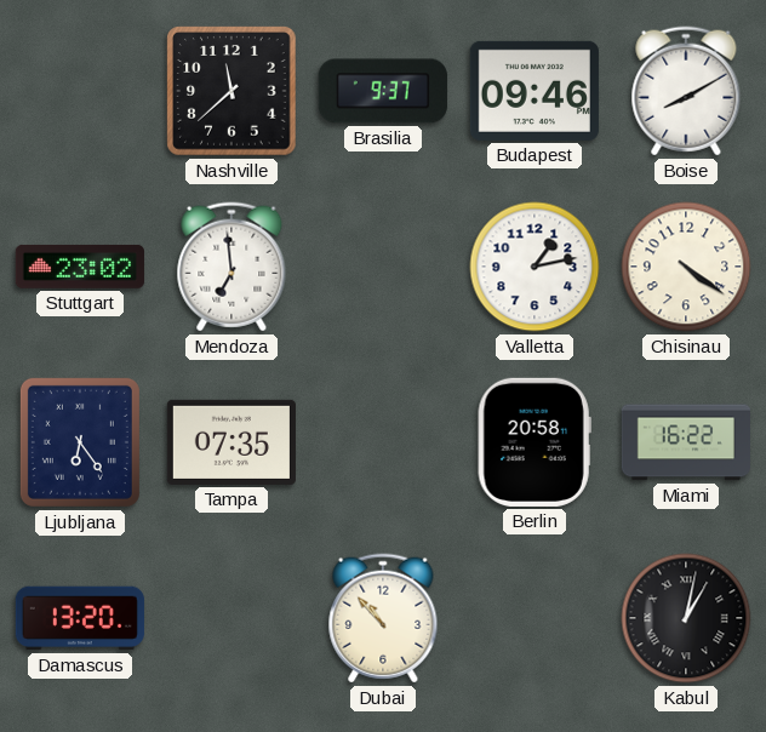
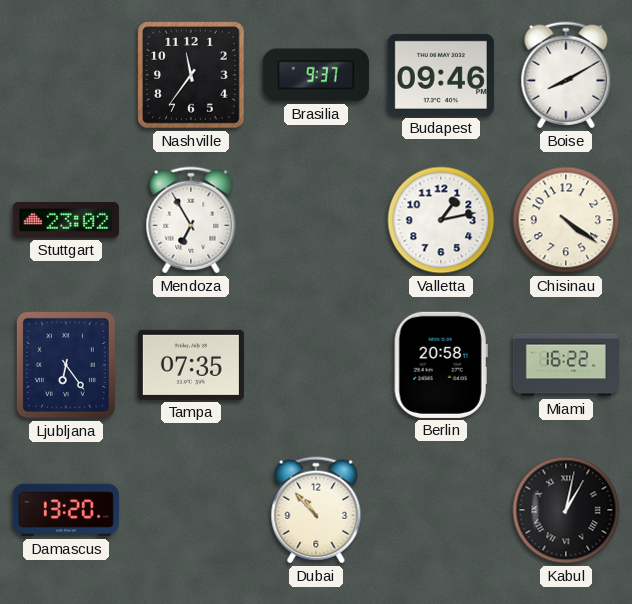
Nashville: 11:38 -> 11:36 (191, 75)
Mendoza: 6:59 -> 6:55 (191, 220)
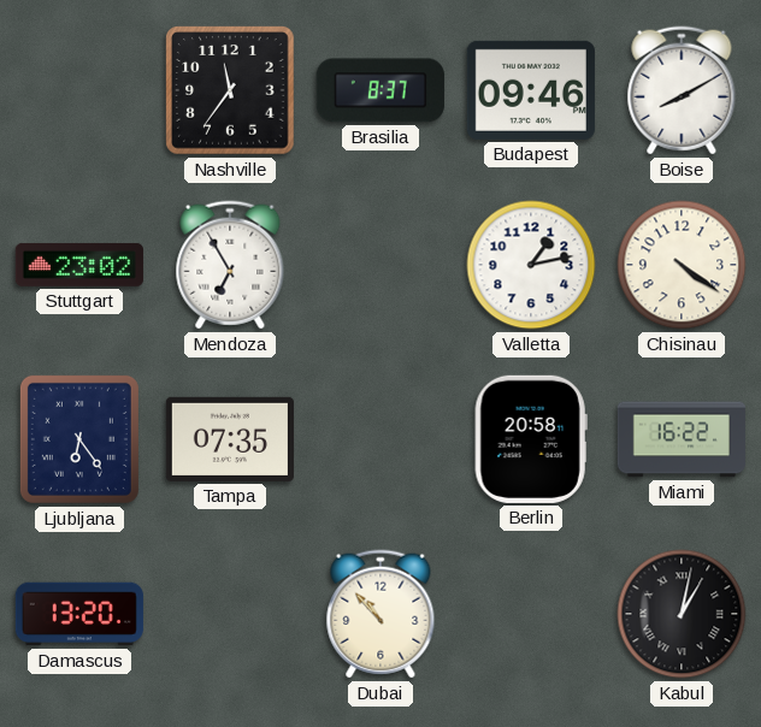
Brasilia: 9:37 -> 8:37 (380, 90)
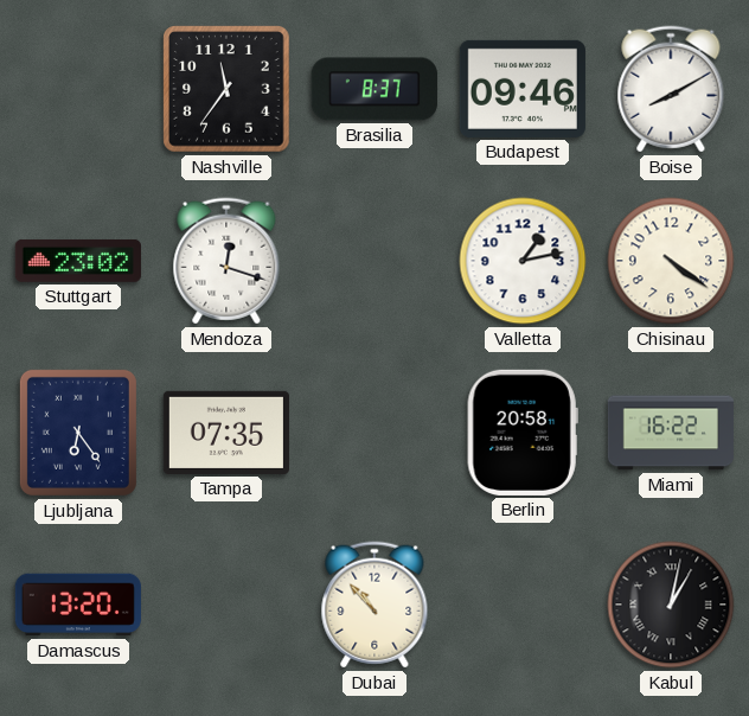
Mendoza: 6:55 -> 12:18 (226, 261)
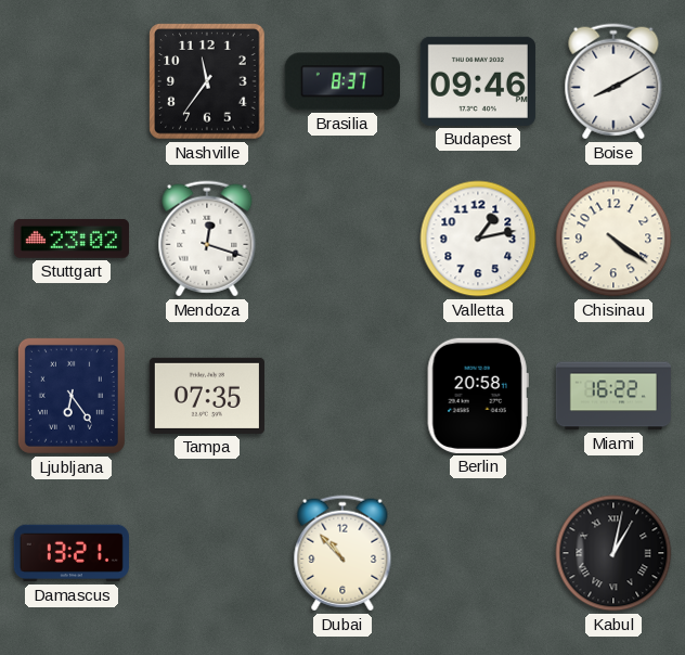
Damascus: 13:20 -> 13:21 (72, 553)
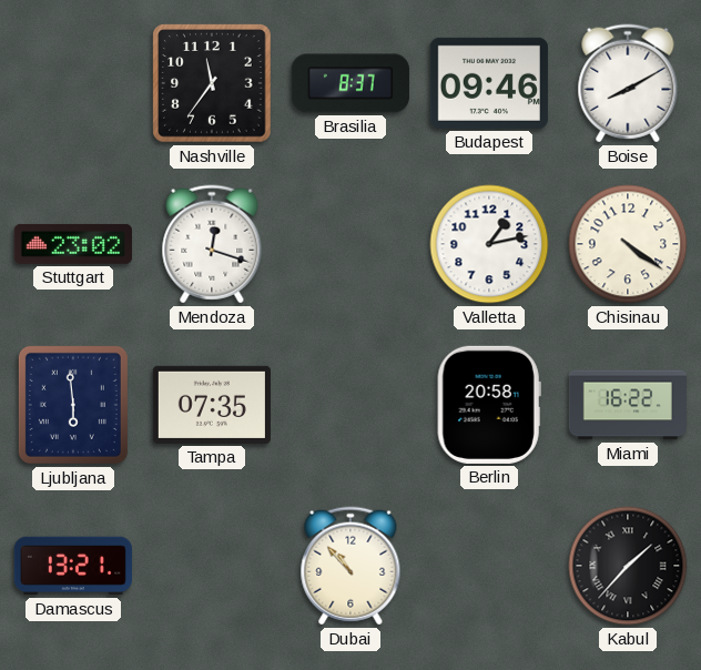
Ljubljana: 6:24 -> 5:59 (73, 405)
Kabul: 1:02 -> 1:37 (628, 566)
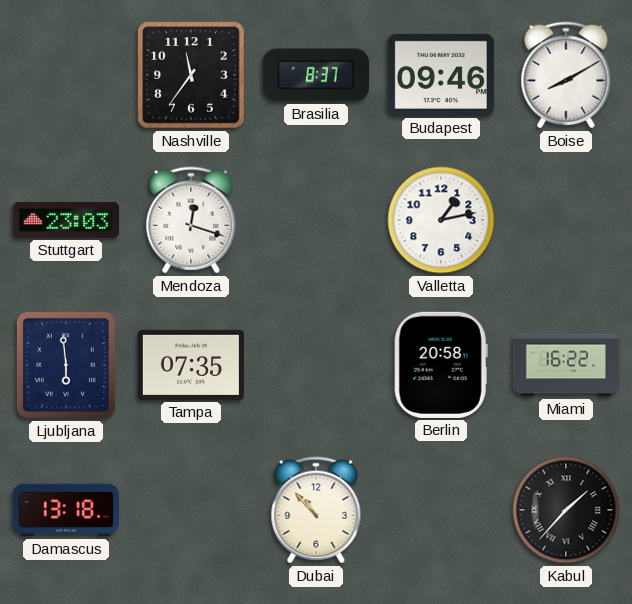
Stuttgart: 23:02 -> 23:03 (66, 220)
Chisinau: 4:21 -> none (628, 244)
Damascus: 13:21 -> 13:18 (66, 510)
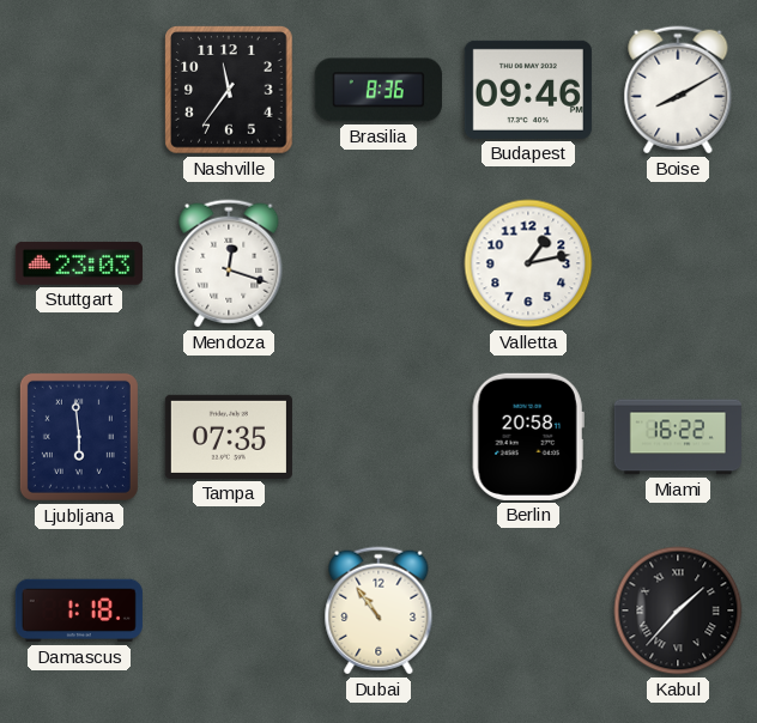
Brasilia: 8:37 -> 8:36 (378, 90)
Damascus: 13:18 -> 1:18 (79, 610)
Dubai: 10:53 -> 10:54 (378, 610)
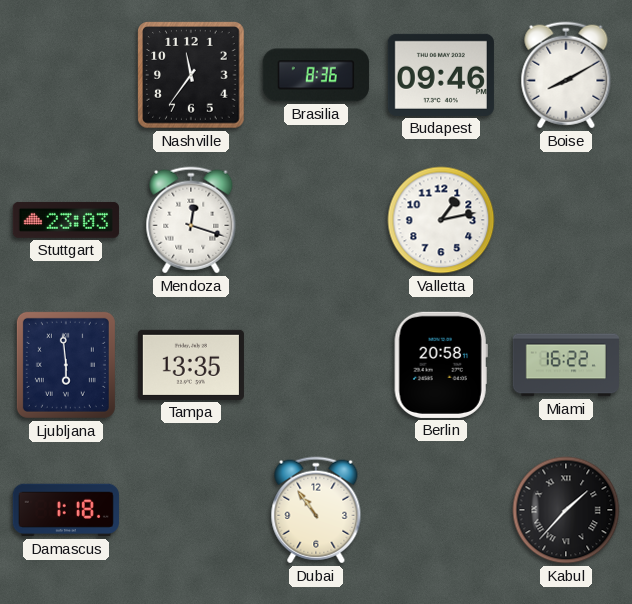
Tampa: 07:35 -> 13:35 (191, 365)
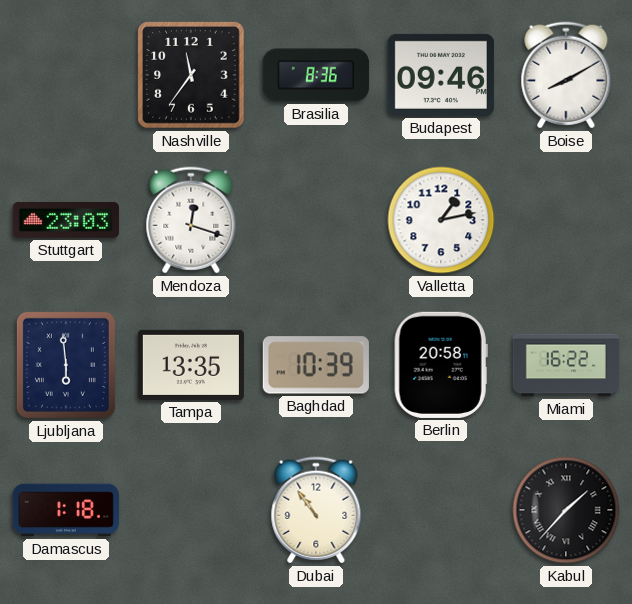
Baghdad: none -> 10:39 (316, 365)
